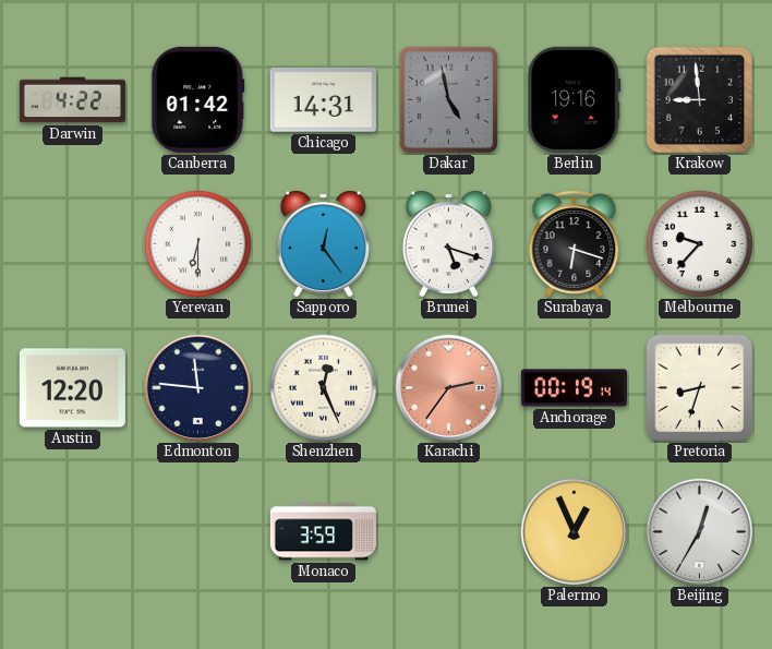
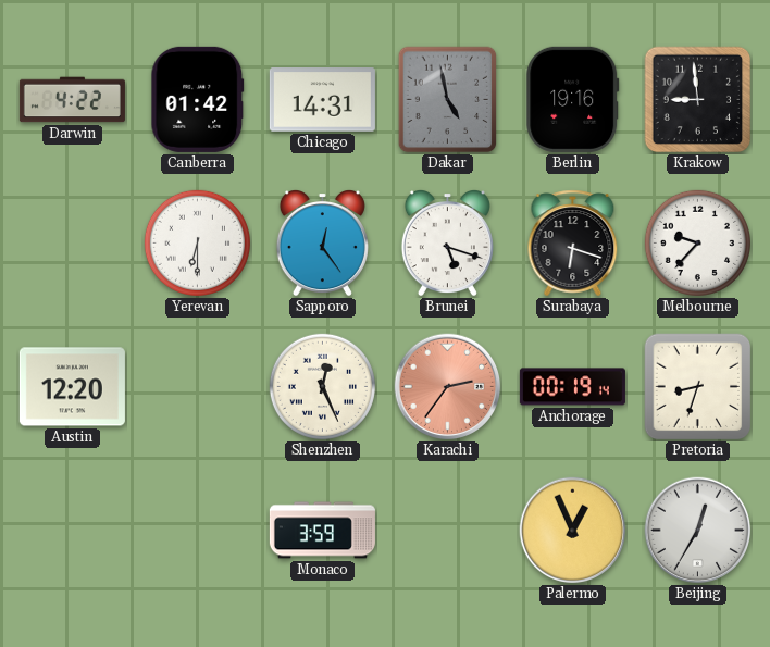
Edmonton: 11:46 -> none (198, 388)
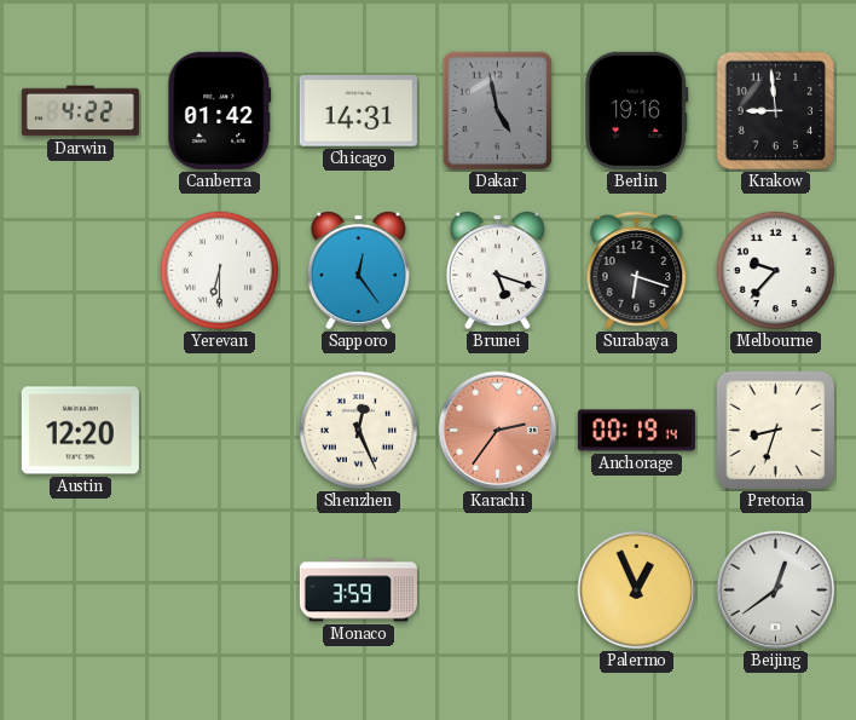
Beijing: 12:35 -> 12:39 (776, 591)
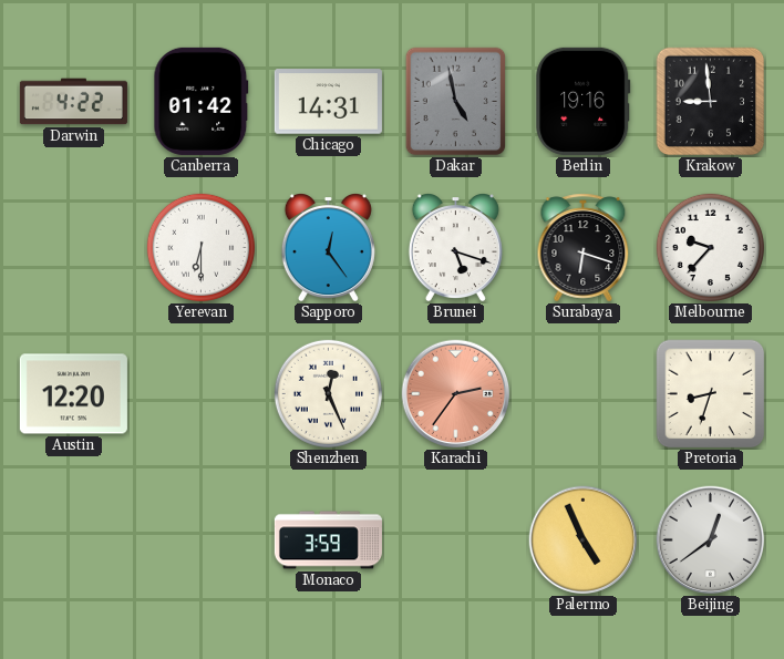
Anchorage: 00:19 -> none (636, 431)
Palermo: 12:56 -> 4:56 (584, 540)
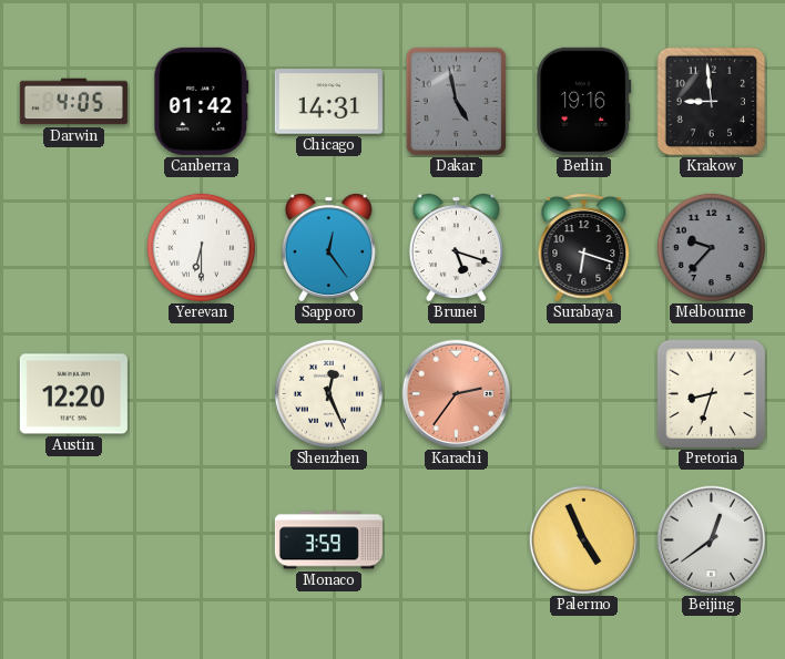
Darwin: 4:22 -> 4:05 (73, 102)
Melbourne dial: white -> grey (711, 247)
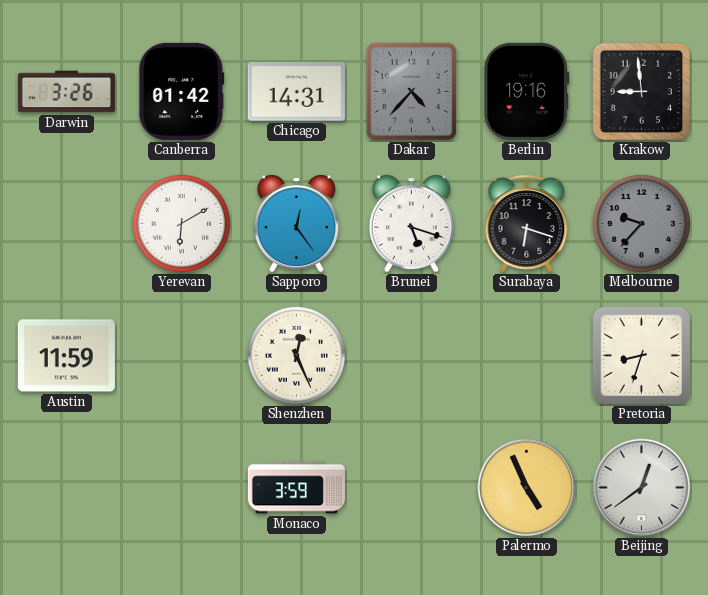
Darwin: 4:05 -> 3:26 (66, 92)
Dakar: 4:58 -> 4:37 (412, 92)
Yerevan: 6:30 -> 6:10 (181, 223)
Austin: 12:20 -> 11:59 (66, 356)
Karachi: 2:36 -> none (457, 394)
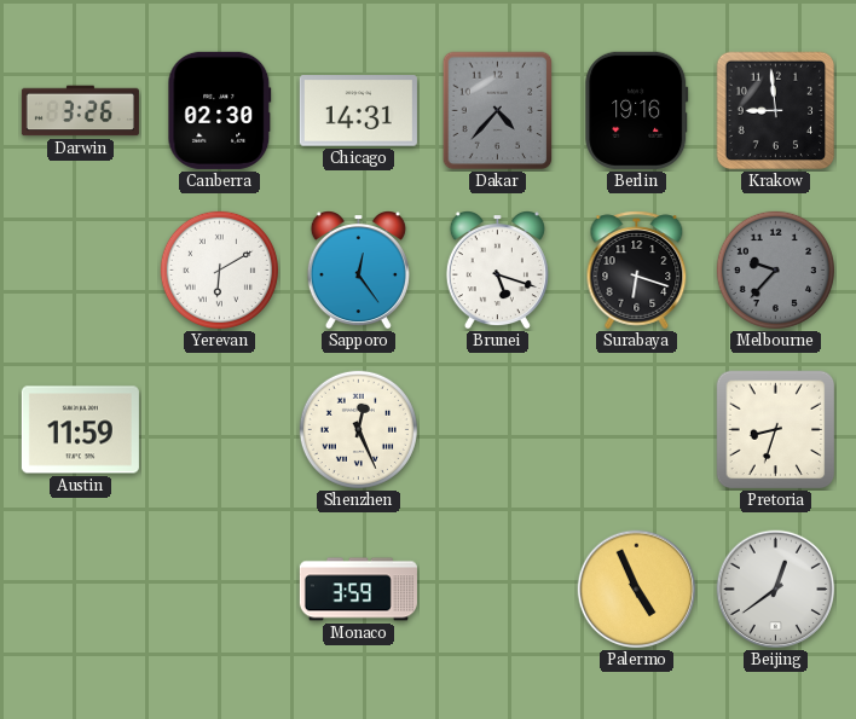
Canberra: 01:42 -> 02:30 (220, 110)
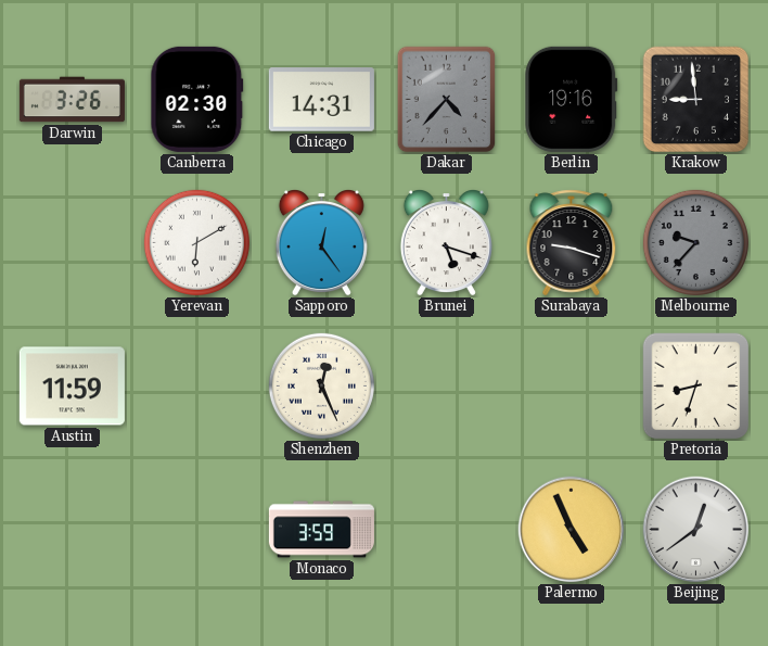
Surabaya: 6:18 -> 9:18 (572, 243)
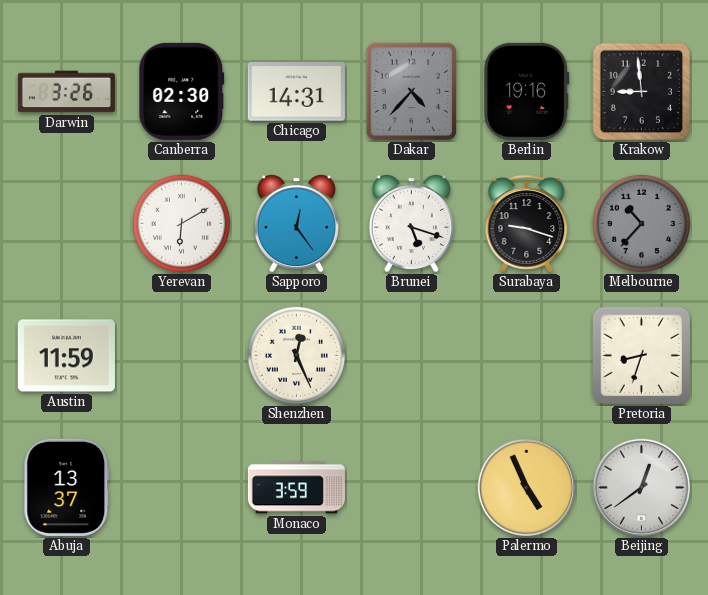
Melbourne: 9:37 -> 10:37 (641, 223)
Abuja: none -> 13:37 (67, 487)
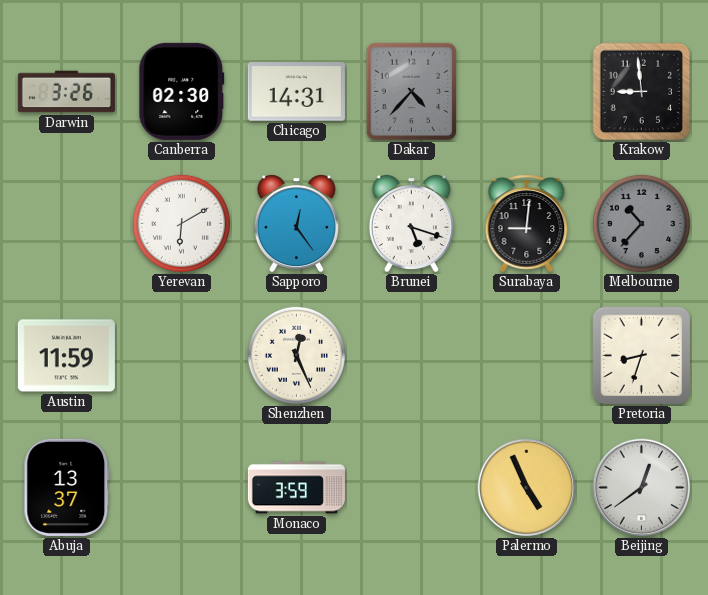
Berlin: 19:16 -> none (527, 91)
Surabaya: 9:18 -> 9:01 (527, 224)
